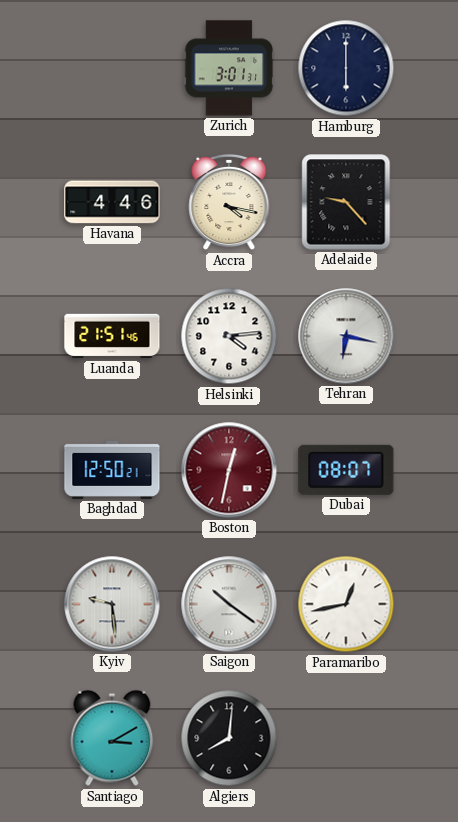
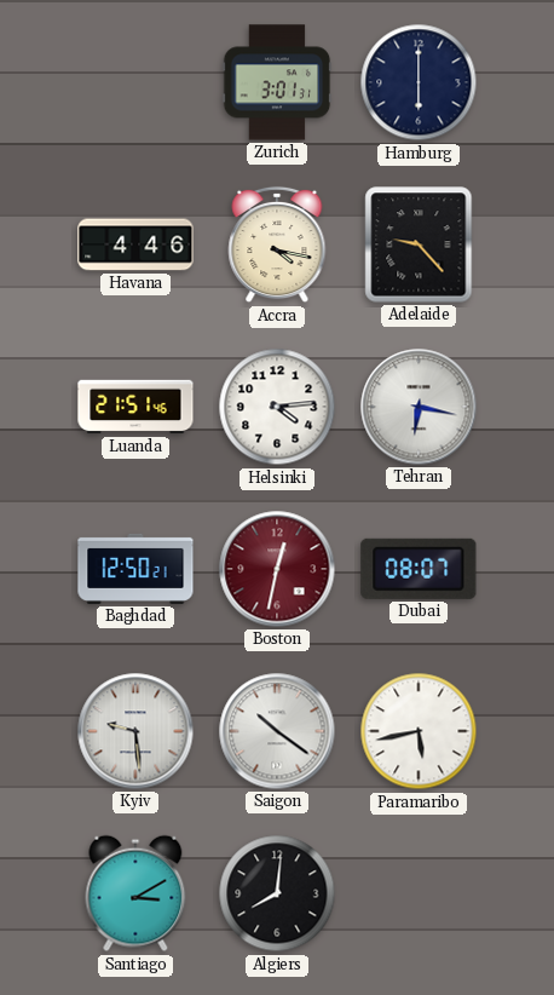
Paramaribo: 12:43 -> 5:43 (419, 731)
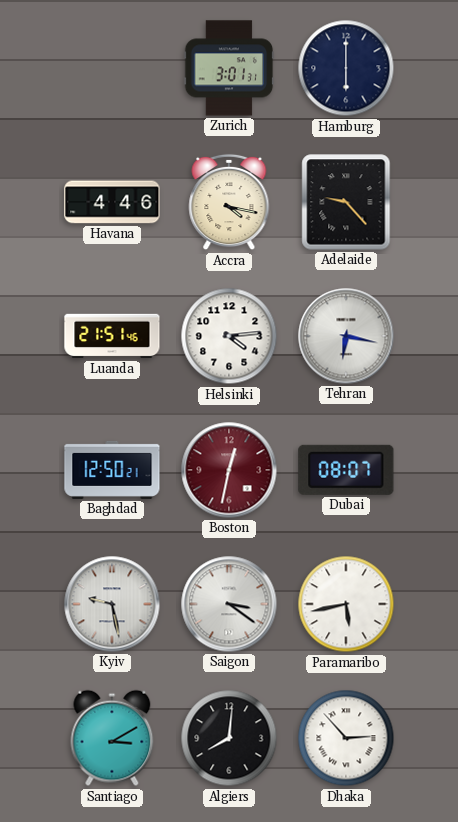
Kyiv: 9:29 -> 9:28 (112, 604)
Saigon: 10:21 -> 3:21 (229, 604)
Dhaka: none -> 2:53 (346, 738)
